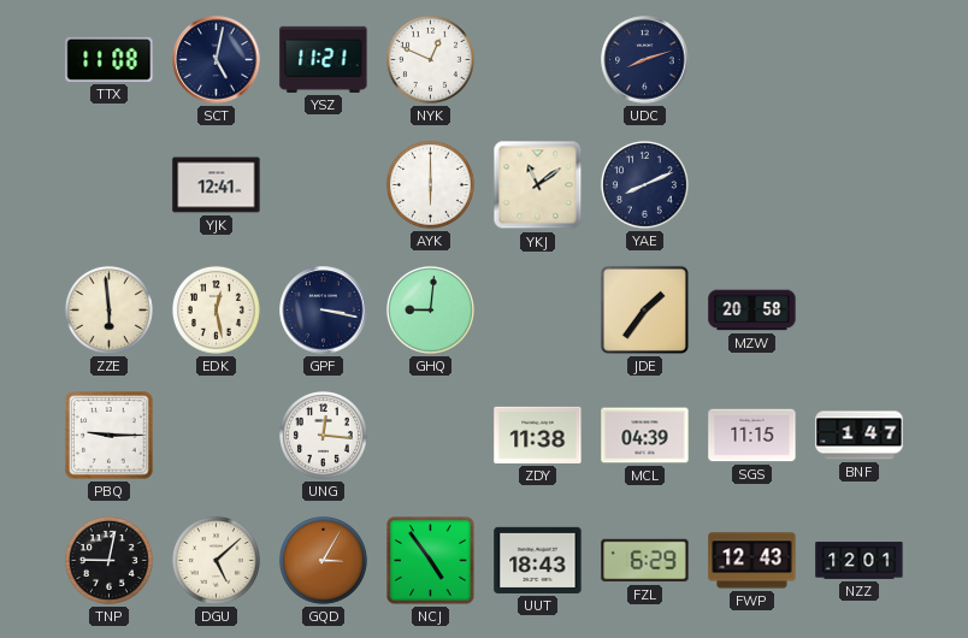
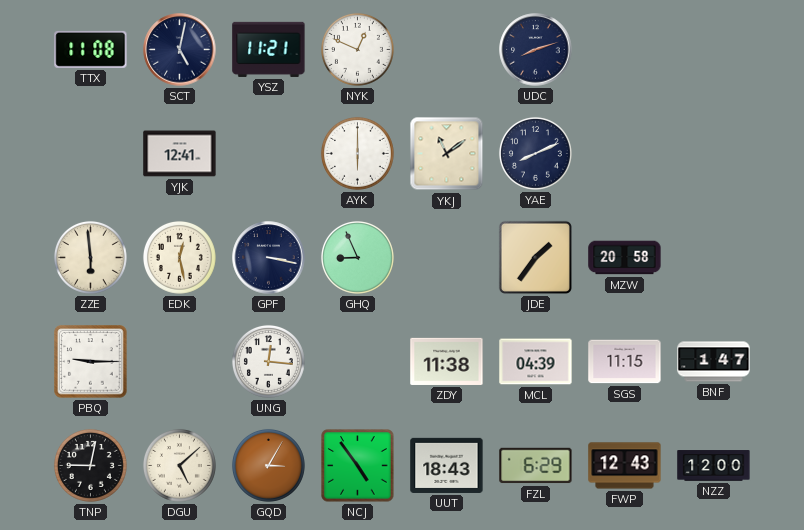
GHQ: 9:01 -> 8:56 (357, 257)
NZZ: 12:01 -> 12:00 (714, 466)
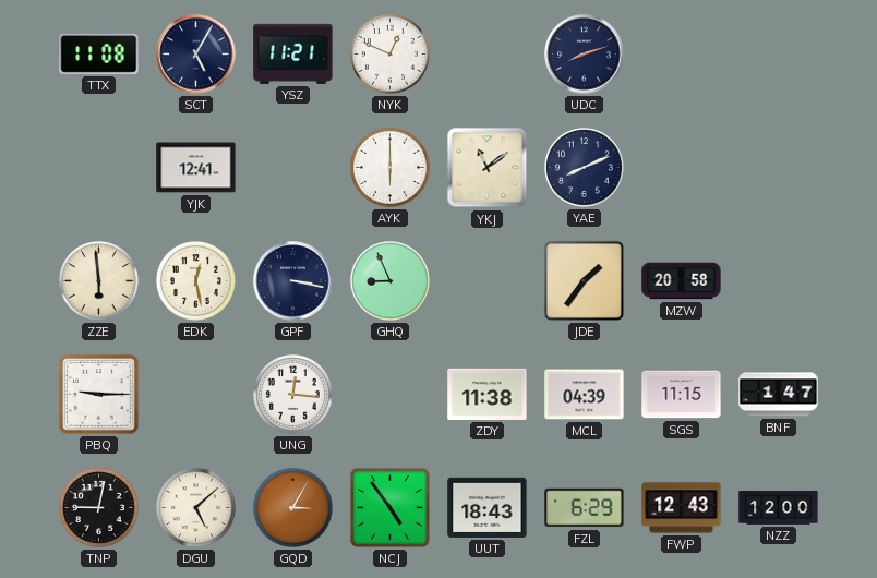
SCT: 5:02 -> 5:05 (196, 55)
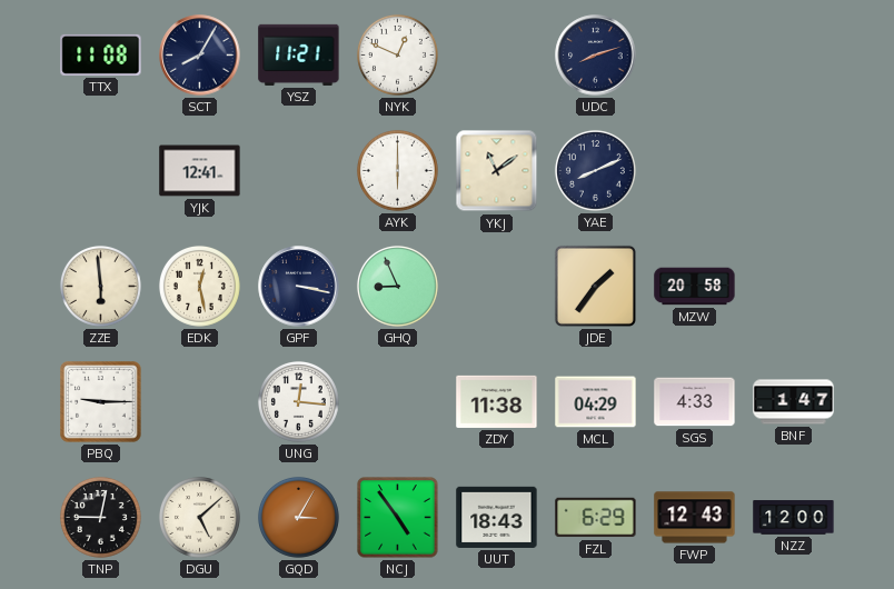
SCT: 5:05 -> 8:05 (200, 56)
MCL: 04:39 -> 04:29 (596, 402)
SGS: 11:15 -> 4:33 (695, 402)
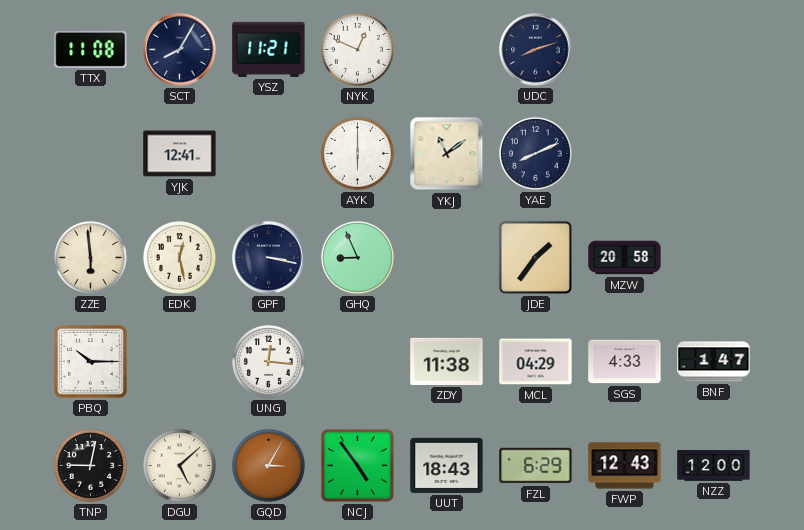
PBQ: 9:15 -> 10:15 (91, 362)
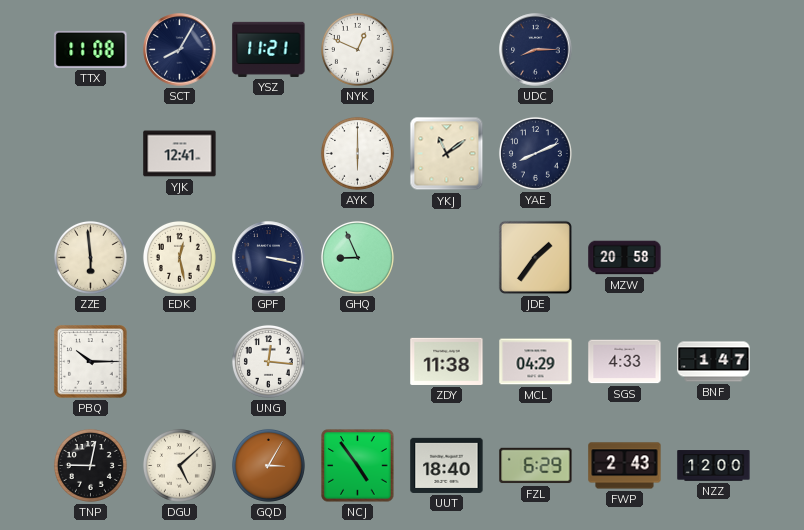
UDC: 8:12 -> 8:15 (536, 50)
UUT: 18:43 -> 18:40 (447, 465)
FWP: 12:43 -> 2:43 (625, 466)
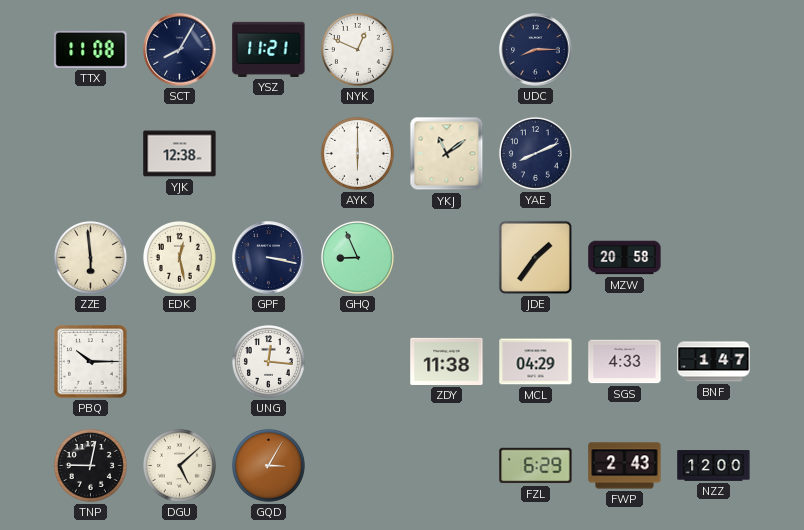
YJK: 12:41 -> 12:38 (180, 154)
NCJ: 4:54 -> none (358, 466)
UUT: 18:40 -> none (447, 465)
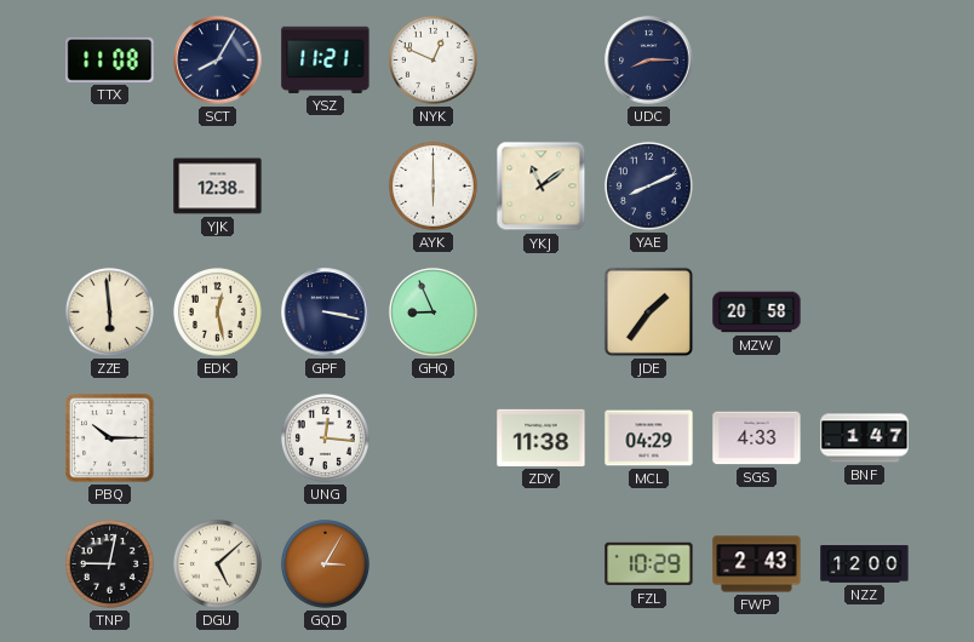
FZL: 6:29 -> 10:29 (649, 564)
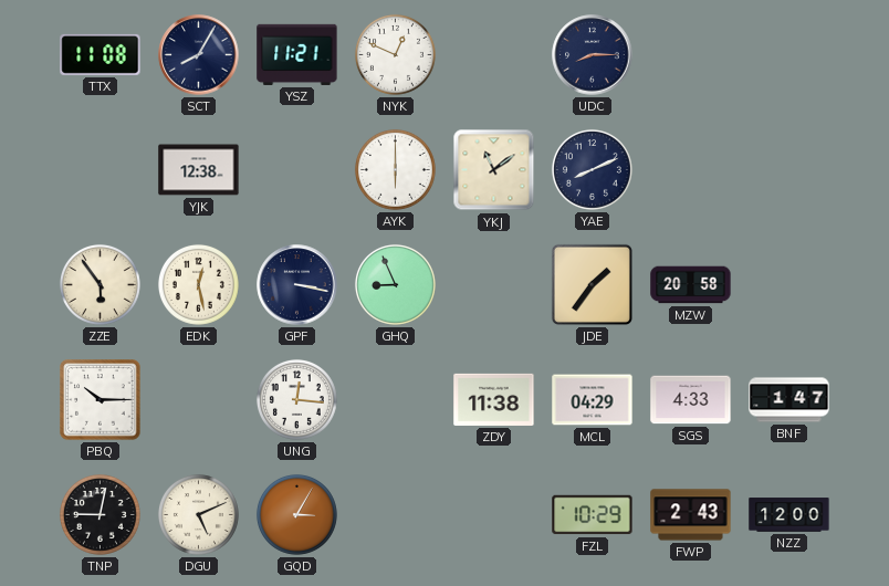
ZZE: 5:59 -> 5:54 (100, 284)
DGU: 5:08 -> 5:11 (198, 514)
